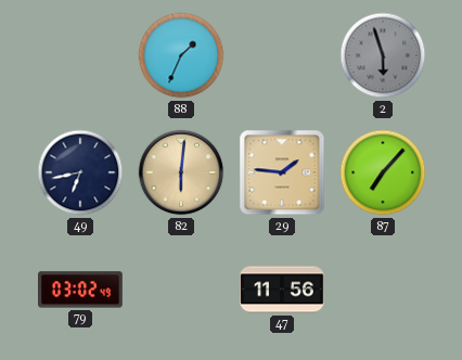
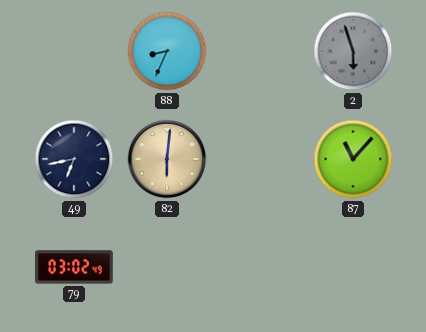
88: 1:34 -> 8:34 (167, 51)
29: 1:46 -> none (282, 172)
87: 7:07 -> 11:07 (353, 159)
47: 11:56 -> none (282, 290)
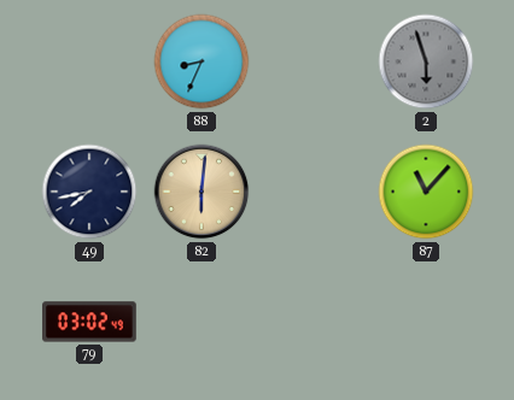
49: 6:43 -> 7:43 (89, 192)
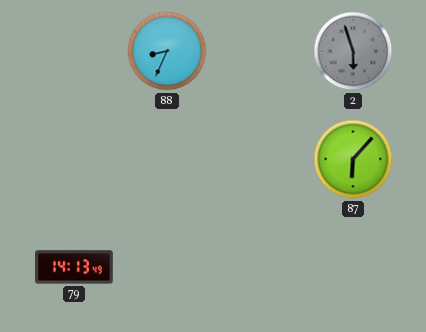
49: 7:43 -> none (89, 192)
82: 6:01 -> none (201, 192)
87: 11:07 -> 6:07 (353, 159)
79: 03:02 -> 14:13 (74, 267)
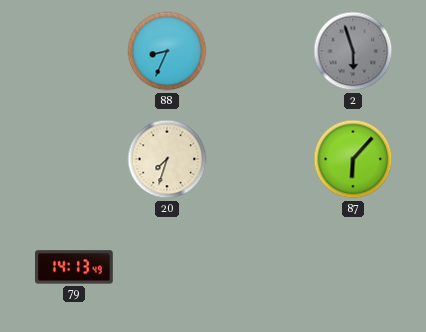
20: none -> 7:33 (167, 159)
